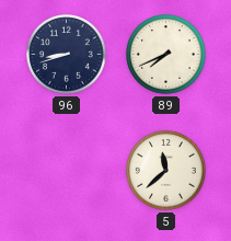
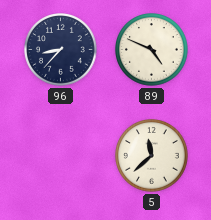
96: 8:42 -> 8:37 (61, 50)
89: 7:41 -> 4:49 (152, 50)
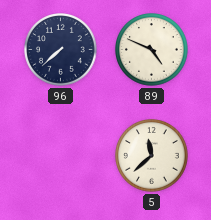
96: 8:37 -> 7:38 (61, 50)
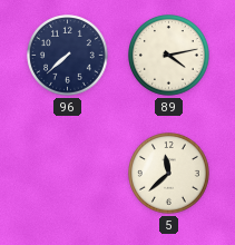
89: 4:49 -> 4:13 (169, 56)
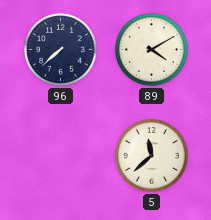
89: 4:13 -> 4:10 (152, 50)
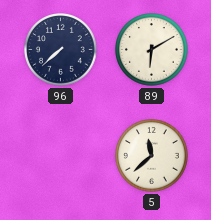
89: 4:10 -> 6:10 (152, 50)
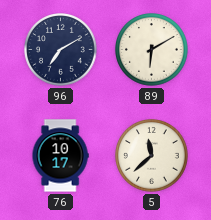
96: 7:38 -> 7:10 (61, 50)
76: none -> 10:17 (60, 156)
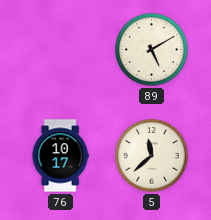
96: 7:10 -> none (61, 50)
89: 6:10 -> 5:10 (152, 50)
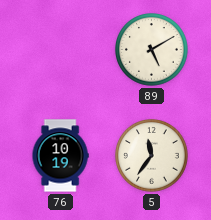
76: 10:17 -> 10:19 (60, 156)
5: 11:38 -> 11:36 (152, 156)
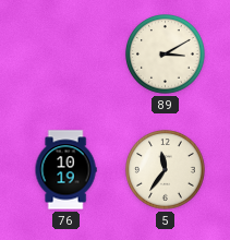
89: 5:10 -> 3:10 (166, 55)
